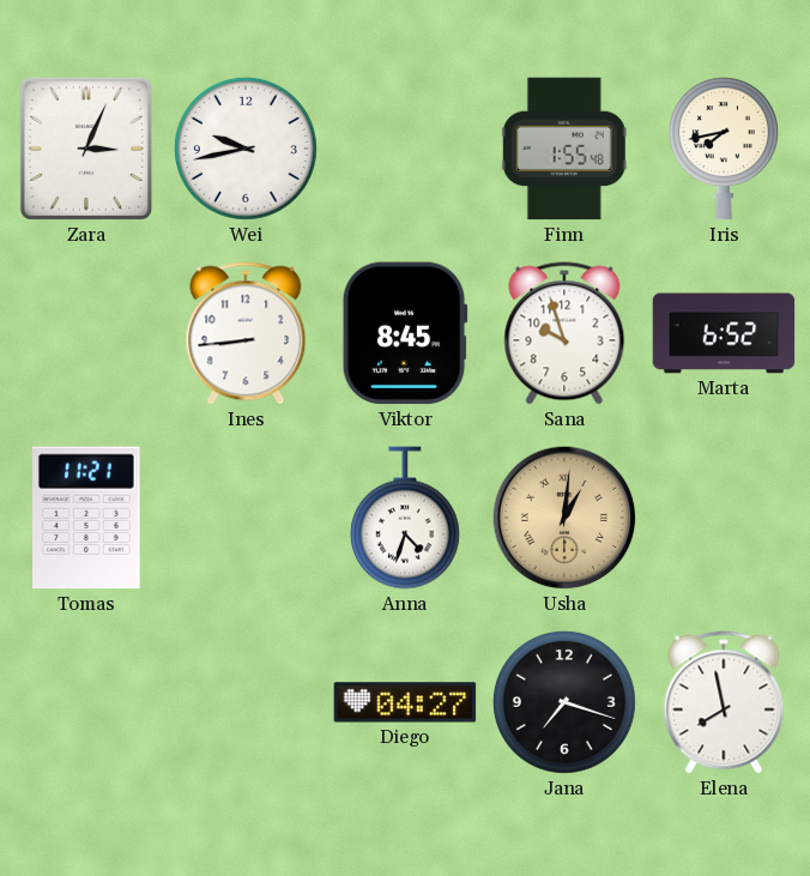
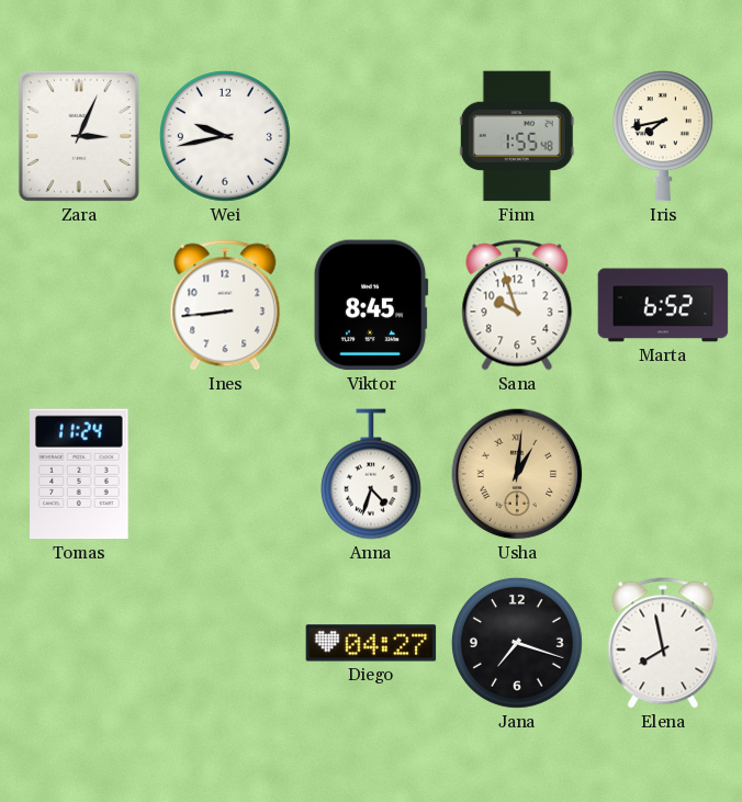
Tomas: 11:21 -> 11:24 (80, 474)
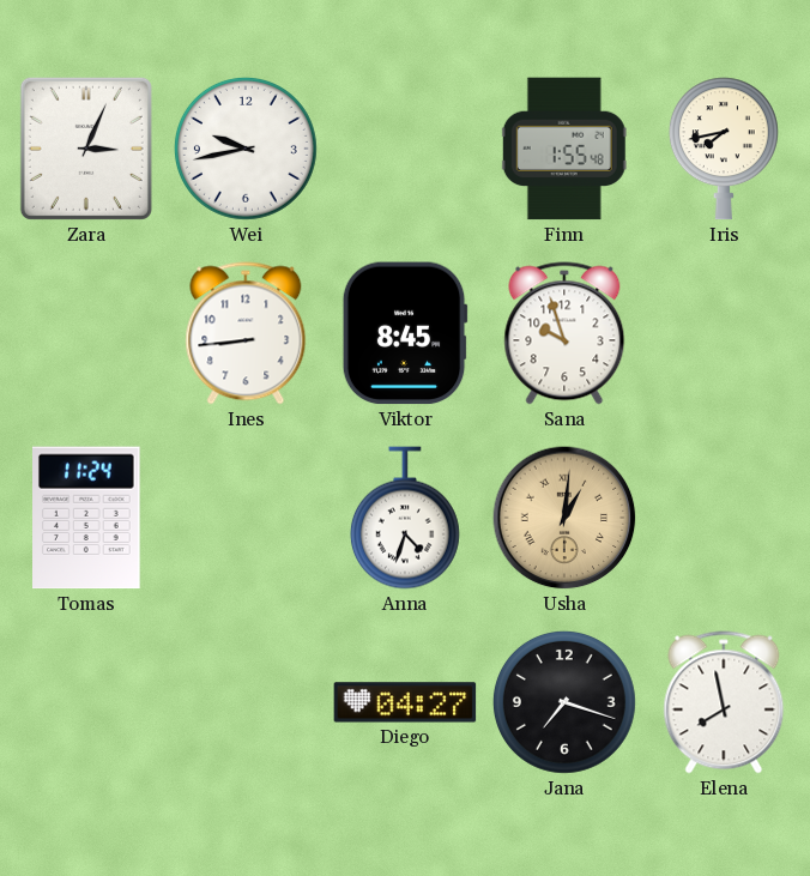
Marta: 6:52 -> none (663, 305)
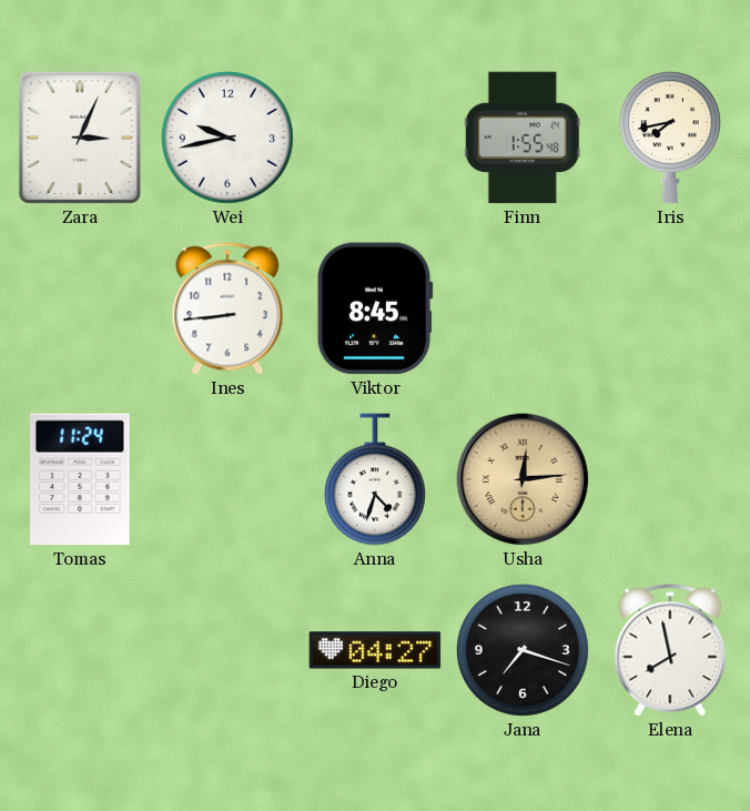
Sana: 9:57 -> none (564, 333)
Usha: 1:01 -> 12:14 (523, 479)
